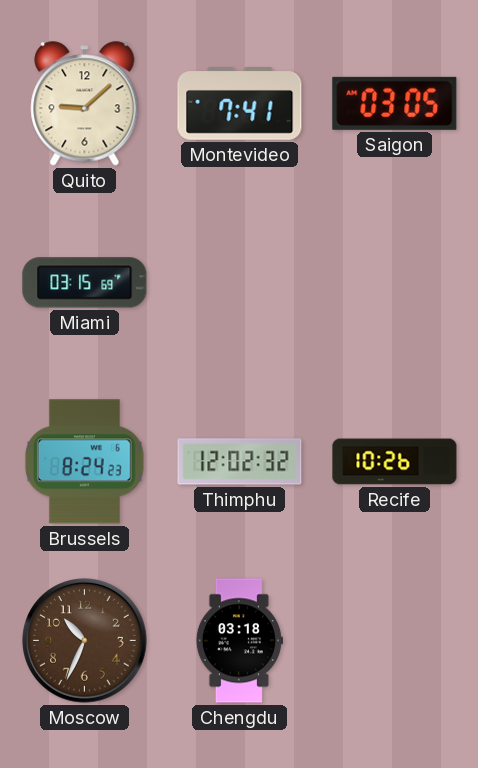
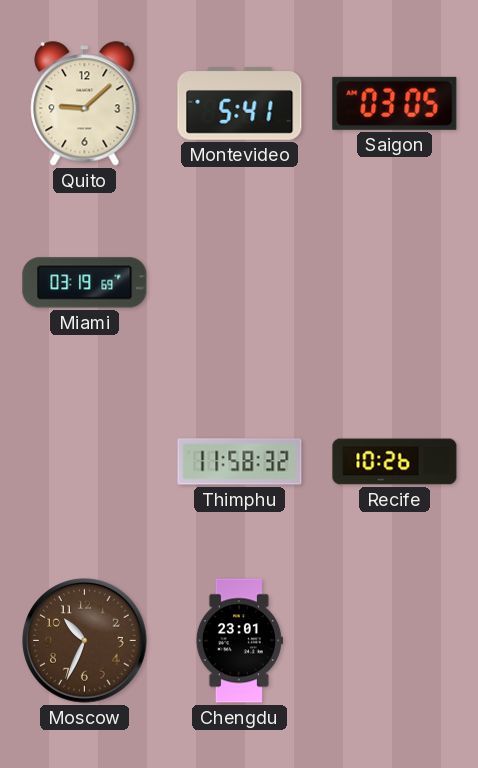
Montevideo: 7:41 -> 5:41 (240, 104)
Miami: 03:15 -> 03:19 (85, 283)
Brussels: 8:24 -> none (84, 462)
Thimphu: 12:02 -> 11:58 (240, 462)
Chengdu: 03:18 -> 23:01 (239, 641)
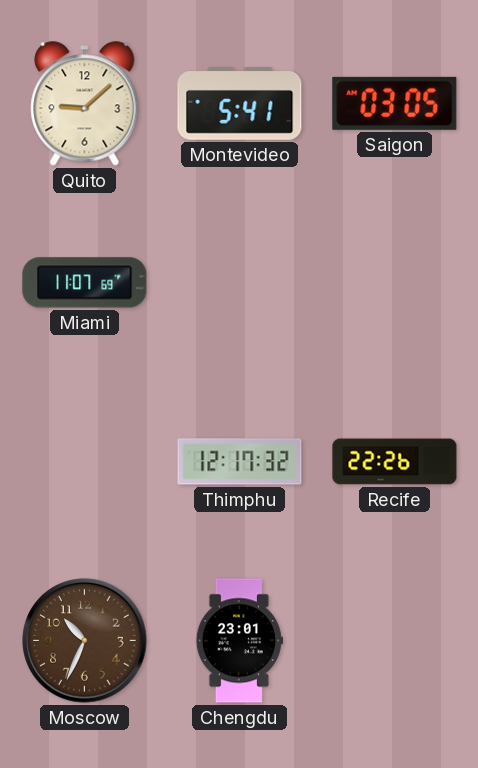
Miami: 03:19 -> 11:07 (85, 283)
Thimphu: 11:58 -> 12:17 (240, 462)
Recife: 10:26 -> 22:26 (395, 462)
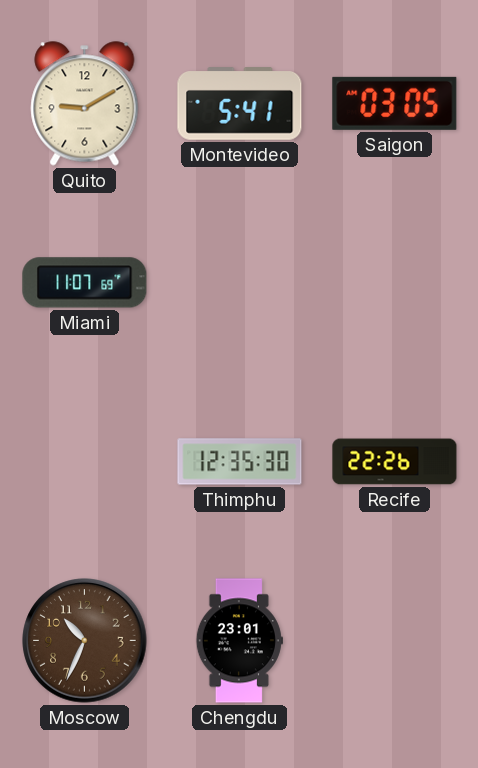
Quito: 9:08 -> 9:10 (85, 104)
Thimphu: 12:17 -> 12:35 (240, 462)
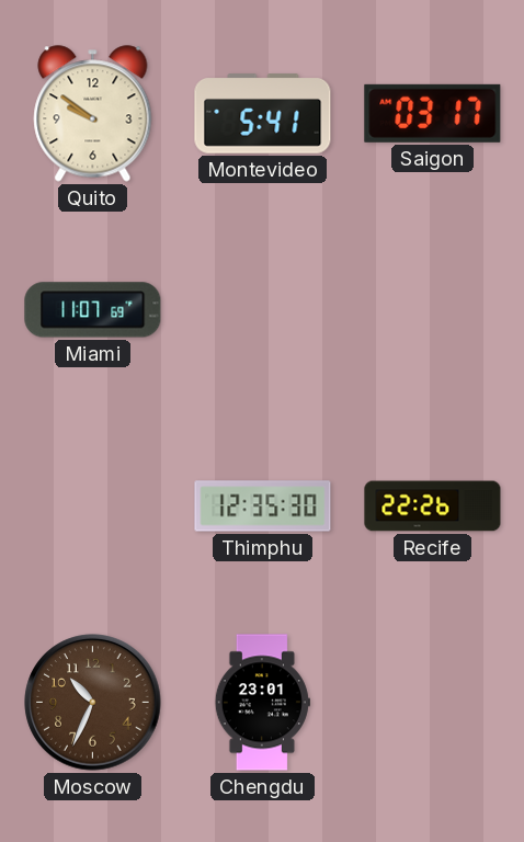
Quito: 9:10 -> 9:51 (93, 114)
Saigon: 03:05 -> 03:17 (433, 113)
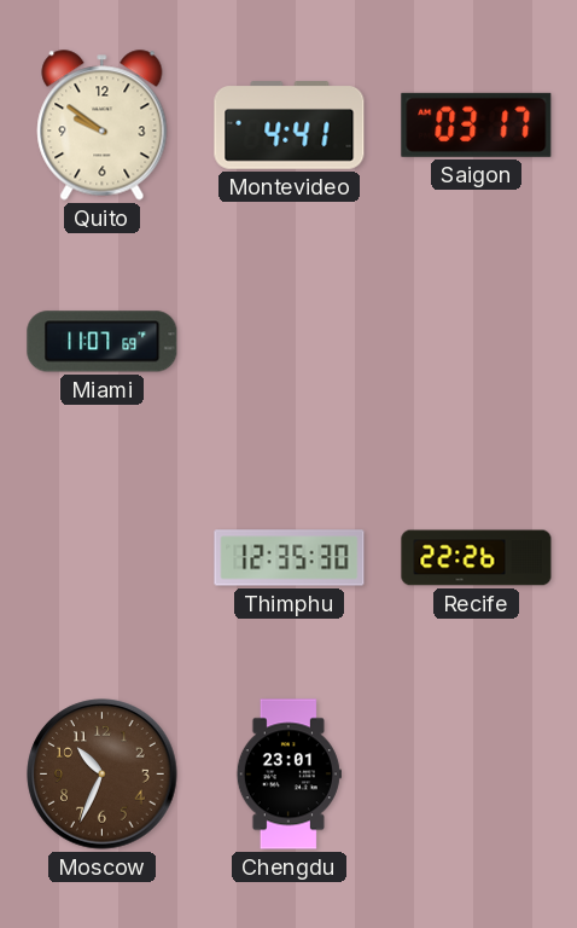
Montevideo: 5:41 -> 4:41 (290, 126)
